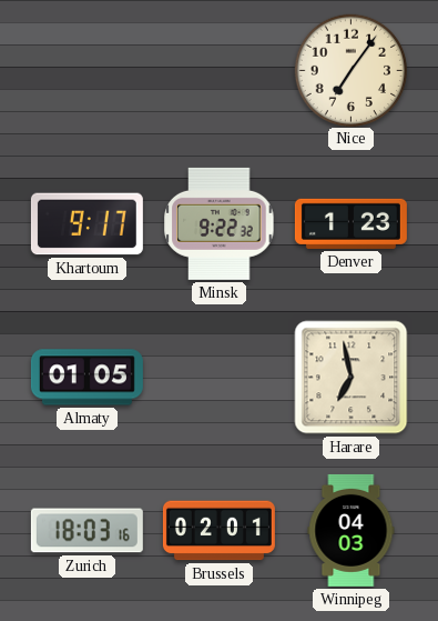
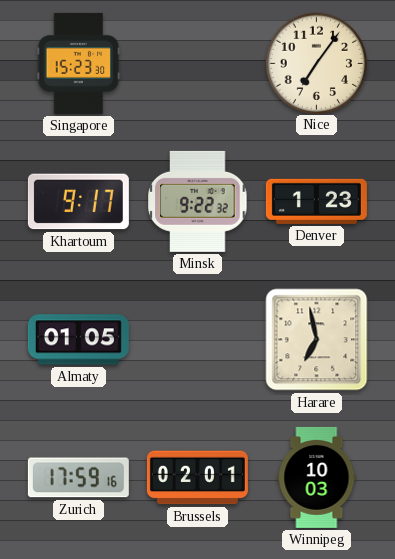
Singapore: none -> 15:23 (79, 63)
Zurich: 18:03 -> 17:59 (78, 478)
Winnipeg: 04:03 -> 10:03 (317, 477)
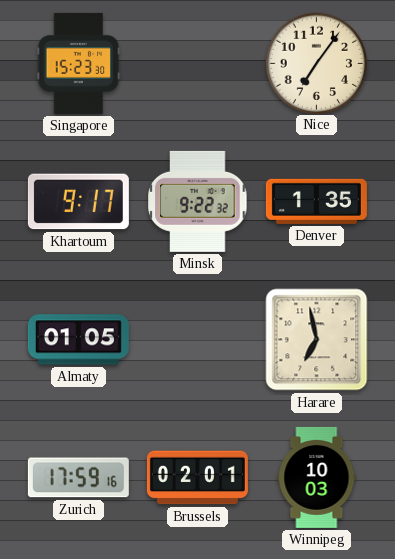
Denver: 1:23 -> 1:35 (316, 201)
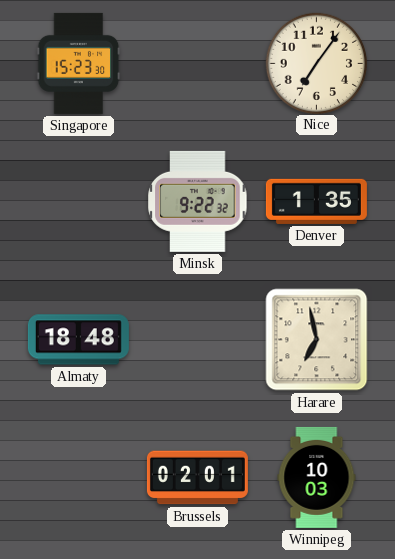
Khartoum: 9:17 -> none (78, 202)
Almaty: 01:05 -> 18:48 (78, 340)
Zurich: 17:59 -> none (78, 478)
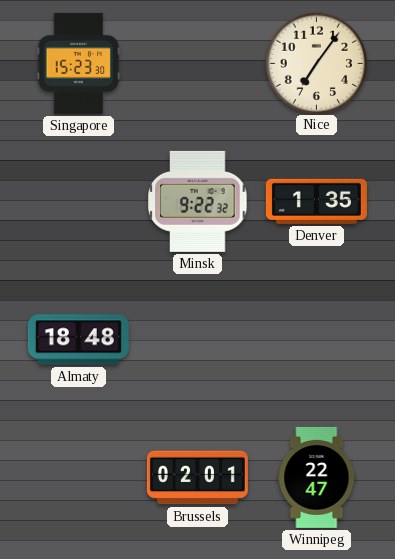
Harare: 6:58 -> none (317, 340)
Winnipeg: 10:03 -> 22:47 (317, 477)
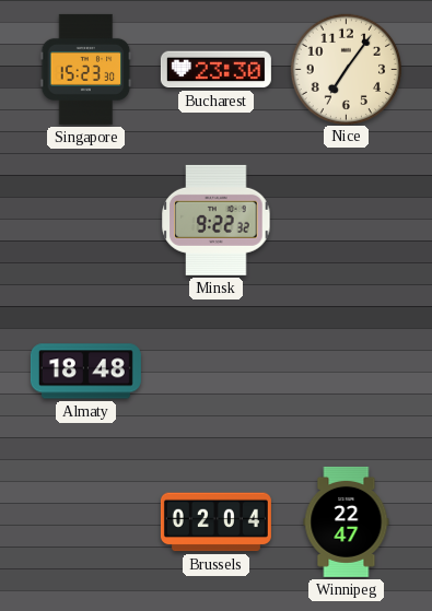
Bucharest: none -> 23:30 (215, 70)
Denver: 1:35 -> none (316, 201)
Brussels: 02:01 -> 02:04 (215, 522)
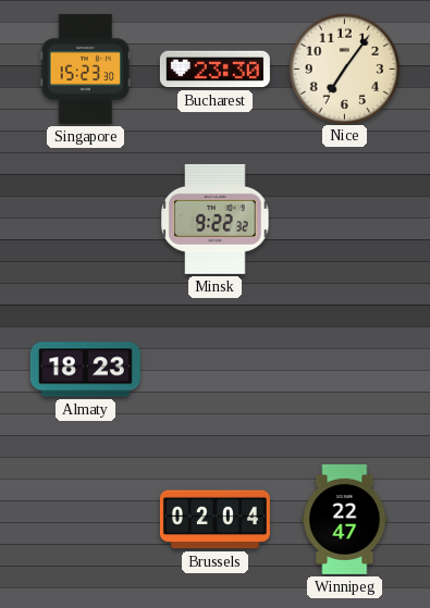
Almaty: 18:48 -> 18:23 (85, 370)
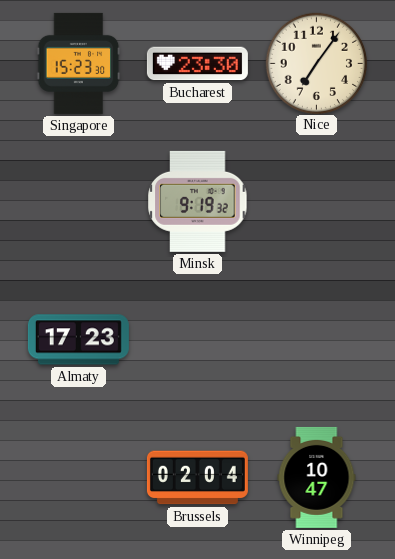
Minsk: 9:22 -> 9:19 (198, 201)
Almaty: 18:23 -> 17:23 (78, 340)
Winnipeg: 22:47 -> 10:47 (317, 477)
